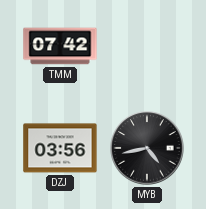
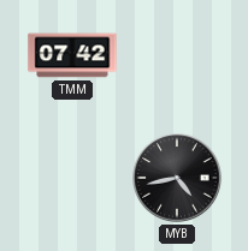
DZJ: 03:56 -> none (60, 148)
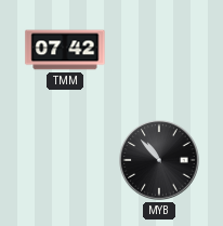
MYB: 4:43 -> 10:53 (159, 160)
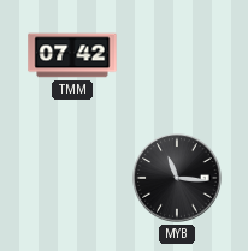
MYB: 10:53 -> 11:16 (177, 178)
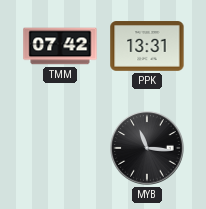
PPK: none -> 13:31 (147, 46)
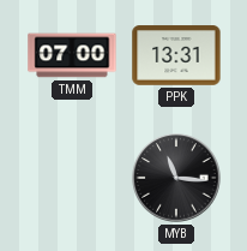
TMM: 07:42 -> 07:00 (72, 55)
